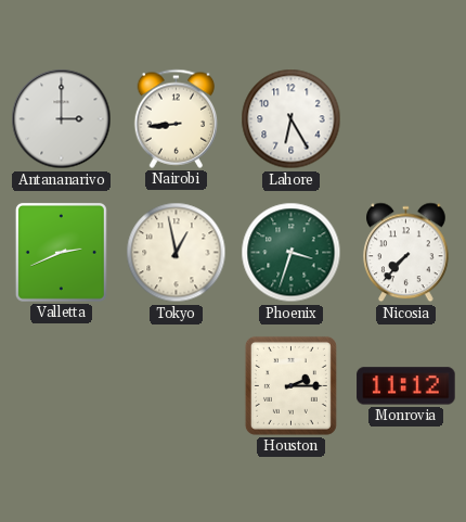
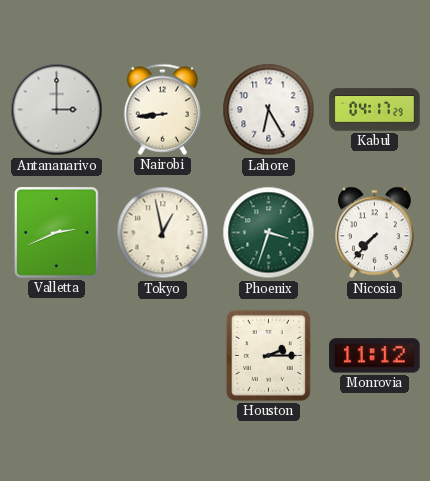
Kabul: none -> 04:17 (375, 110)
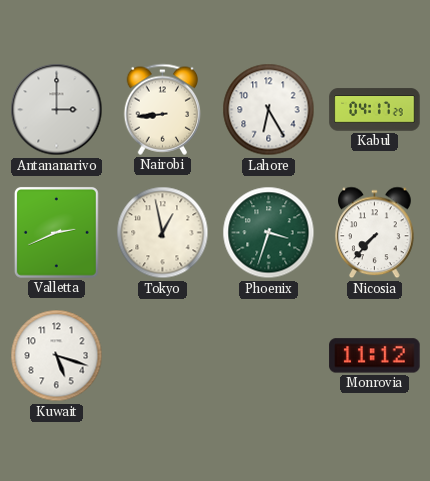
Kuwait: none -> 5:18 (57, 356)
Houston: 2:15 -> none (268, 355)
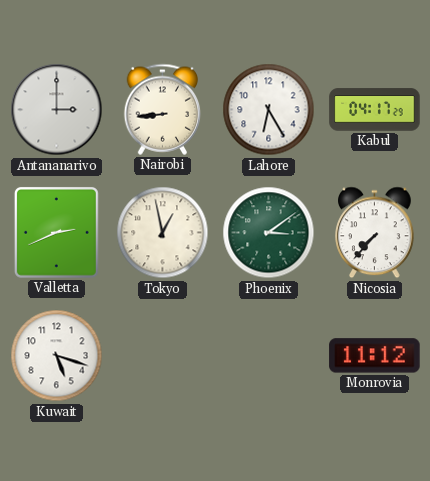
Phoenix: 3:33 -> 3:09 (269, 233)
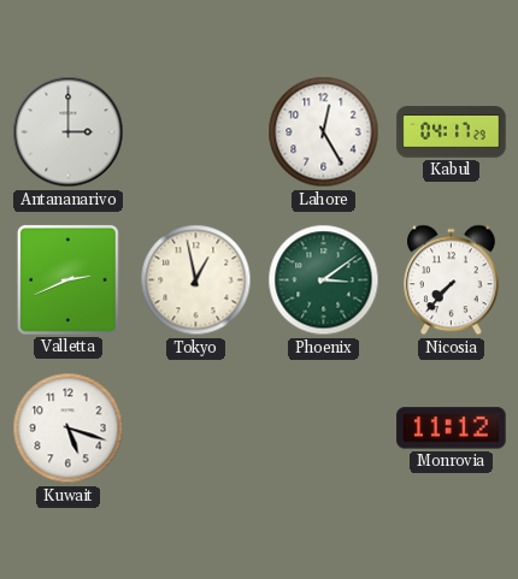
Nairobi: 8:44 -> none (163, 109)
Lahore: 6:25 -> 12:25 (324, 132)
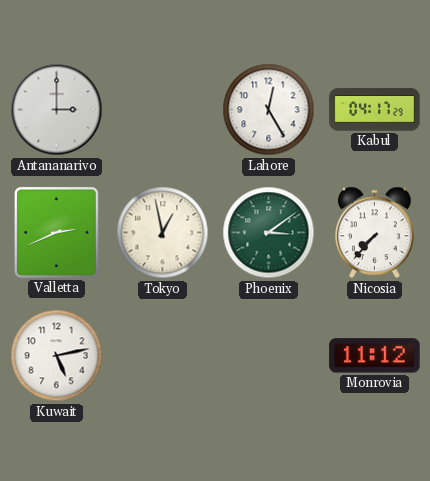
Kuwait: 5:18 -> 5:13 (57, 356)
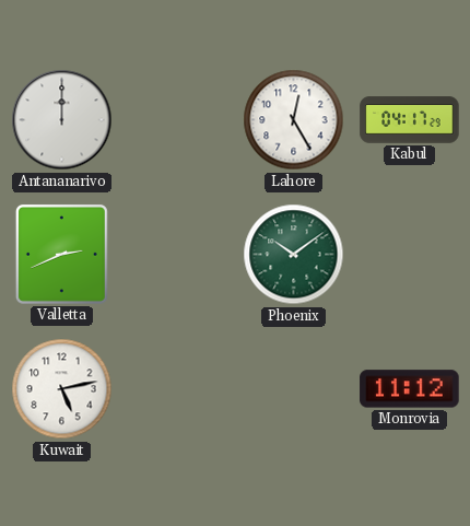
Antananarivo: 3:00 -> 12:00 (62, 120)
Tokyo: 12:58 -> none (163, 233)
Phoenix: 3:09 -> 10:09 (294, 255)
Nicosia: 7:37 -> none (375, 233)
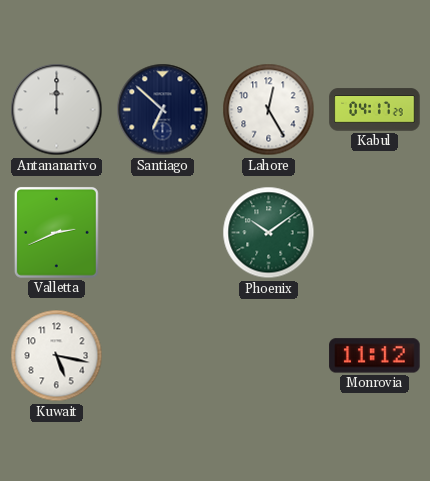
Santiago: none -> 6:52 (163, 110)
Kuwait: 5:13 -> 5:17 (57, 356)
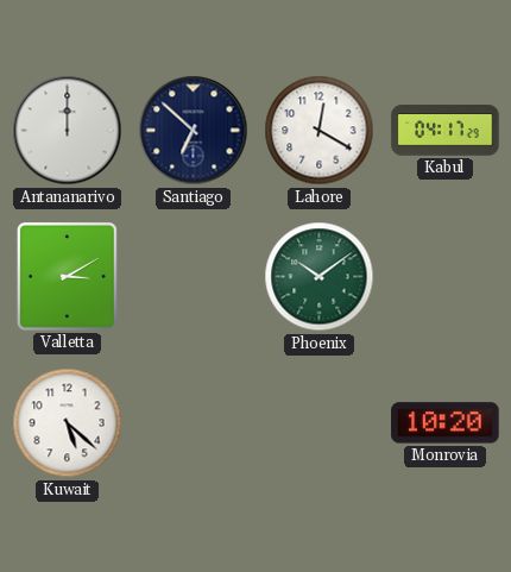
Lahore: 12:25 -> 12:20 (320, 131)
Valletta: 2:41 -> 3:10 (67, 276)
Kuwait: 5:17 -> 5:22 (68, 423)
Monrovia: 11:12 -> 10:20 (446, 423)
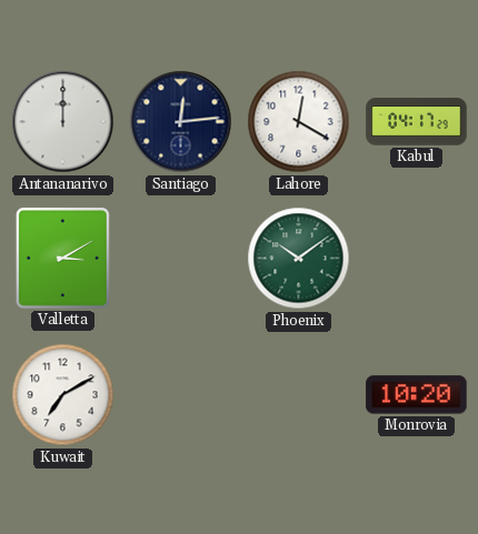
Santiago: 6:52 -> 12:14 (181, 122)
Kuwait: 5:22 -> 7:10 (63, 395)
